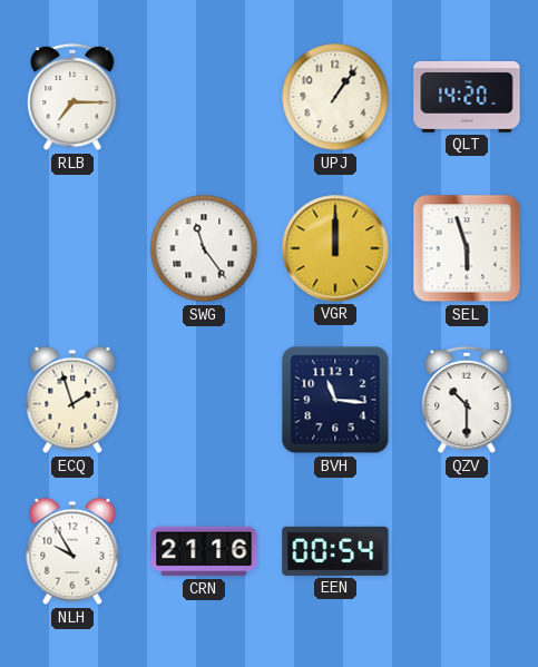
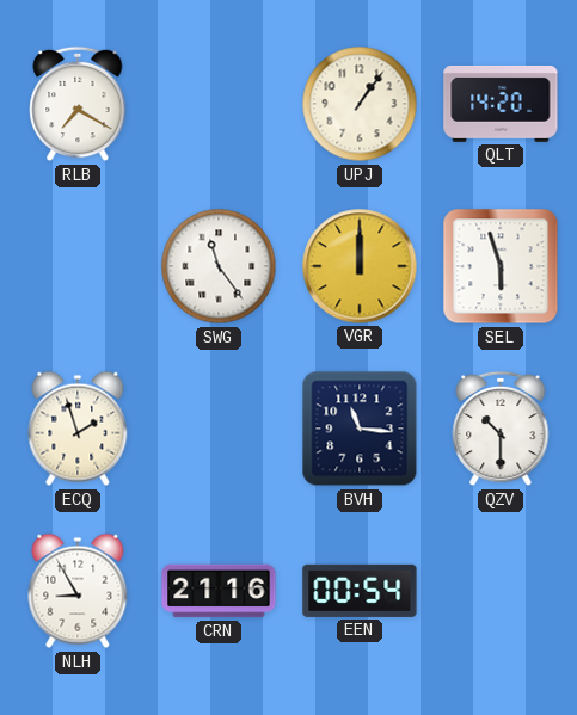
RLB: 7:15 -> 7:20 (78, 104)
NLH: 9:55 -> 8:55 (78, 591)
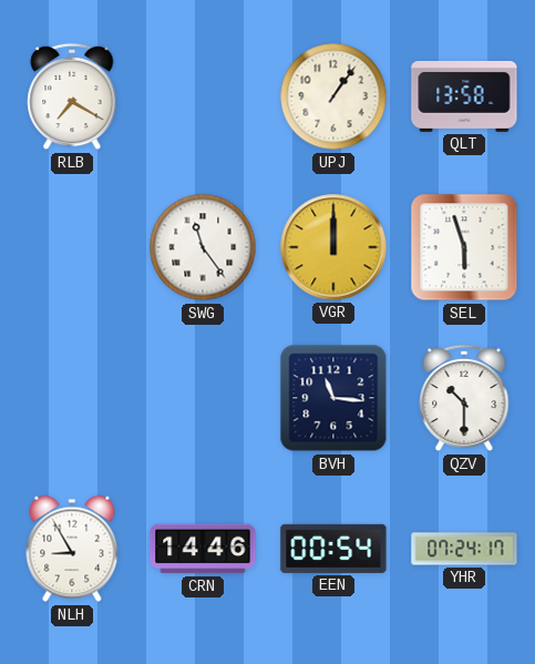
QLT: 14:20 -> 13:58 (464, 96)
ECQ: 1:57 -> none (78, 429)
CRN: 21:16 -> 14:46 (203, 549)
YHR: none -> 07:24 (464, 549)
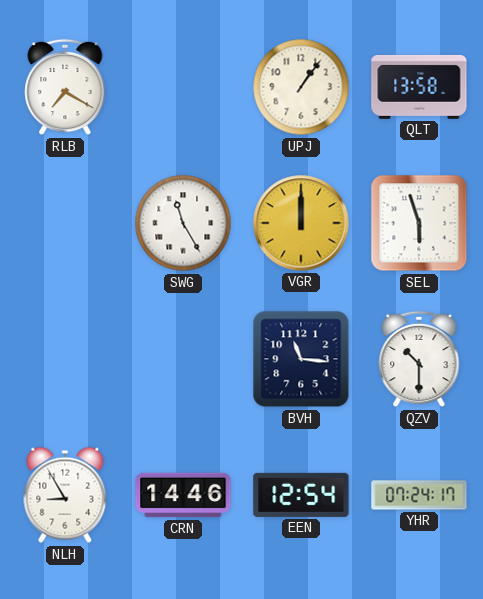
SWG: 11:24 -> 11:25 (183, 223)
EEN: 00:54 -> 12:54 (301, 495)
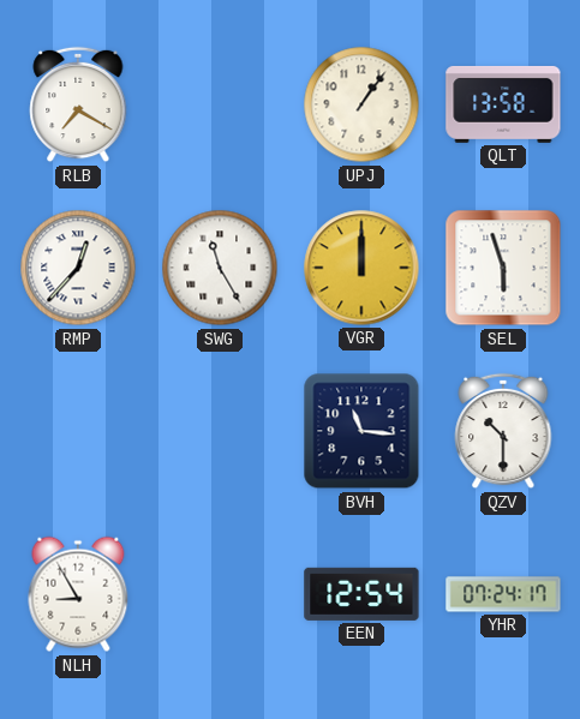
RMP: none -> 12:37 (78, 268)
CRN: 14:46 -> none (183, 495)
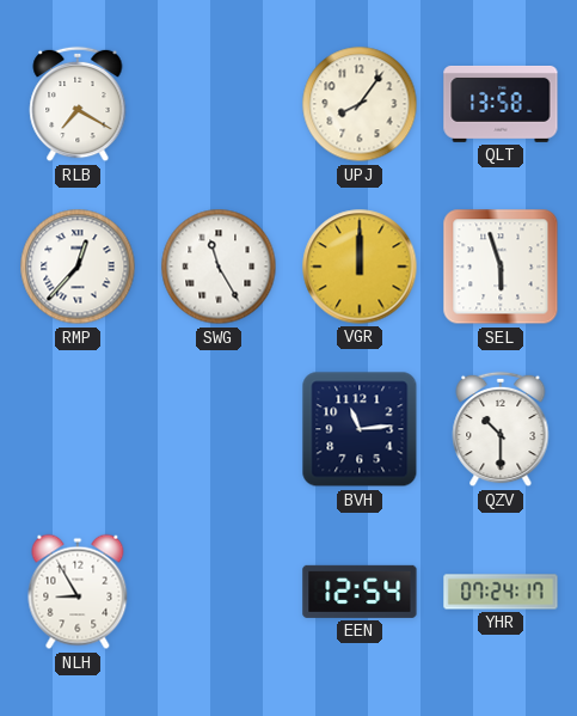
UPJ: 1:06 -> 8:06 (360, 104)
BVH: 11:16 -> 11:14 (360, 429)
